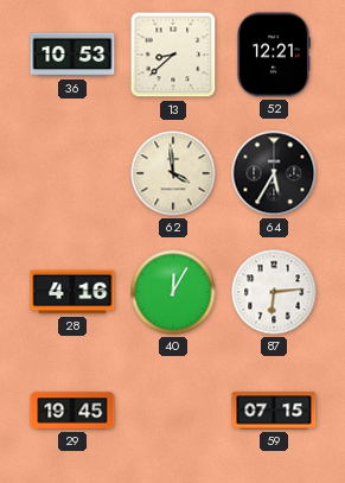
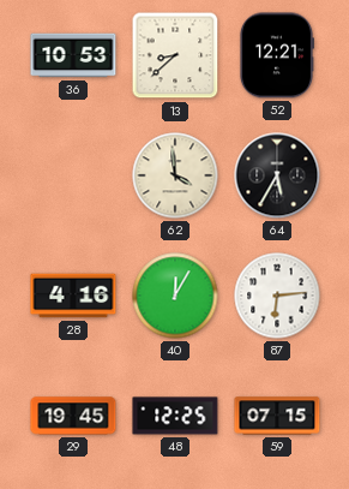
48: none -> 12:25 (175, 416)
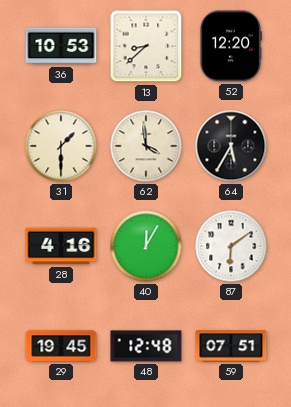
52: 12:21 -> 12:20 (230, 46)
31: none -> 1:30 (61, 146)
87: 6:14 -> 6:09 (231, 246)
48: 12:25 -> 12:48 (146, 346)
59: 07:15 -> 07:51 (231, 346)
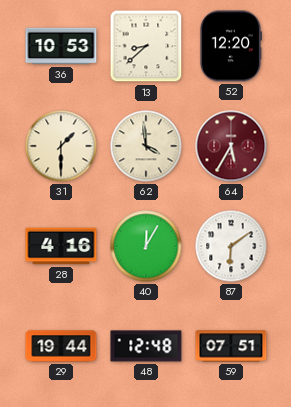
64 dial: black -> burgundy (231, 146)
29: 19:45 -> 19:44 (61, 346)
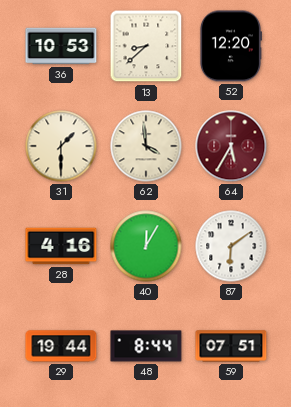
48: 12:48 -> 8:44 (146, 346)
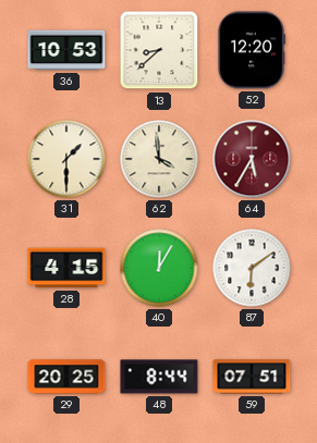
28: 4:16 -> 4:15 (66, 268)
29: 19:44 -> 20:25 (66, 377)
